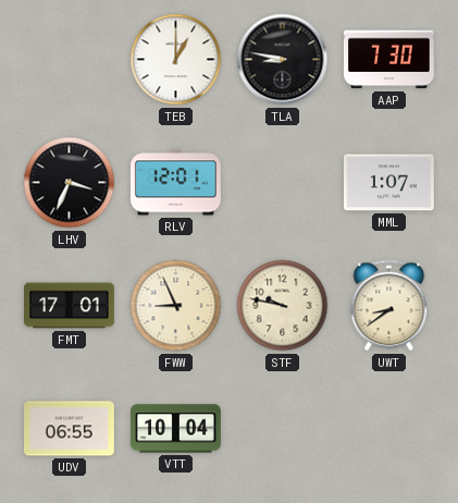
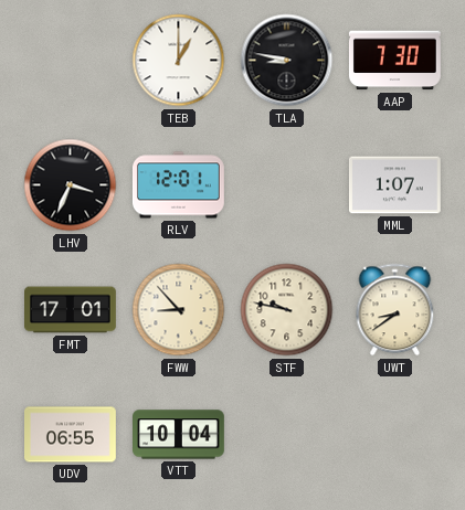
FWW: 8:56 -> 8:53 (179, 310)
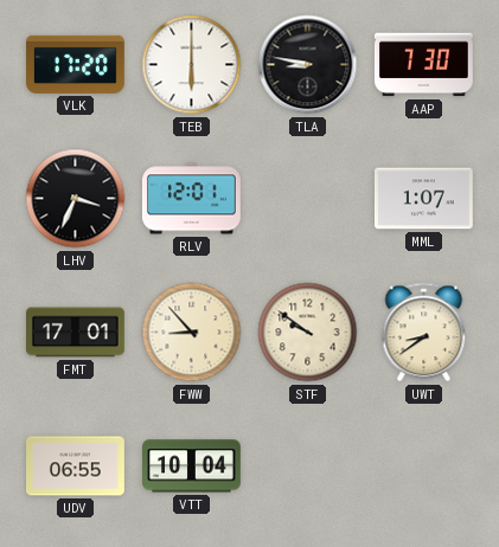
VLK: none -> 17:20 (76, 64)
TEB: 1:00 -> 6:00 (192, 65)
STF: 9:47 -> 9:51 (308, 333)
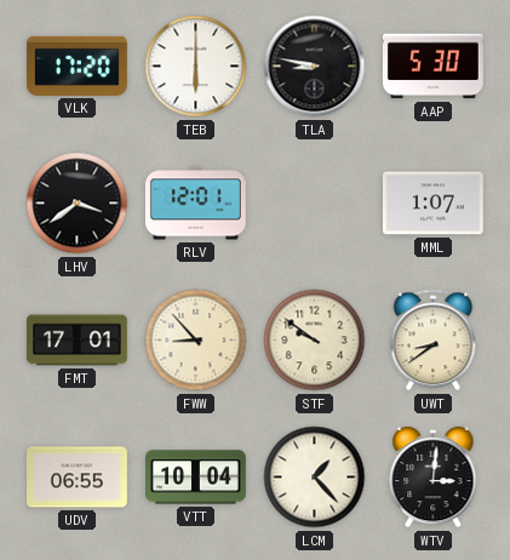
AAP: 7:30 -> 5:30 (432, 67)
LHV: 3:34 -> 3:39 (78, 204)
LCM: none -> 1:23 (315, 478)
WTV: none -> 3:01 (434, 478)
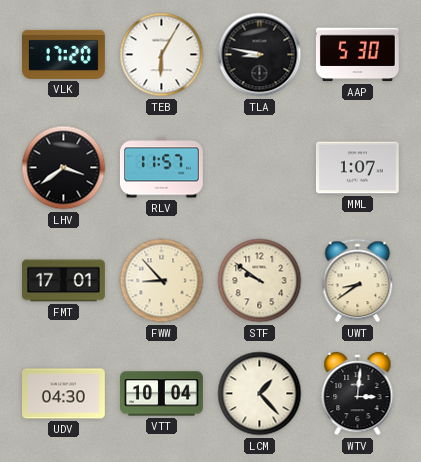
TEB: 6:00 -> 6:05 (162, 55)
RLV: 12:01 -> 11:57 (162, 168)
UDV: 06:55 -> 04:30 (64, 394)
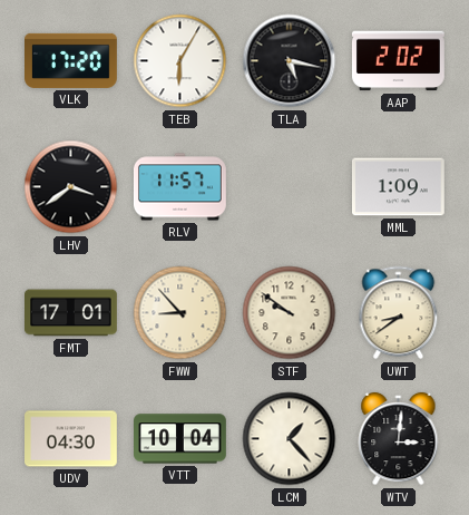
TLA: 8:47 -> 5:17 (290, 61)
AAP: 5:30 -> 2:02 (398, 61)
MML: 1:07 -> 1:09 (398, 187)
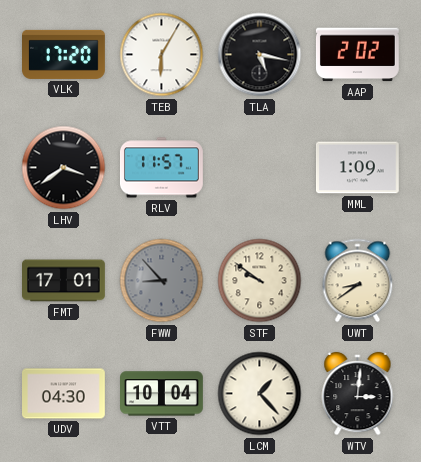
FWW dial: cream -> grey (162, 281)
